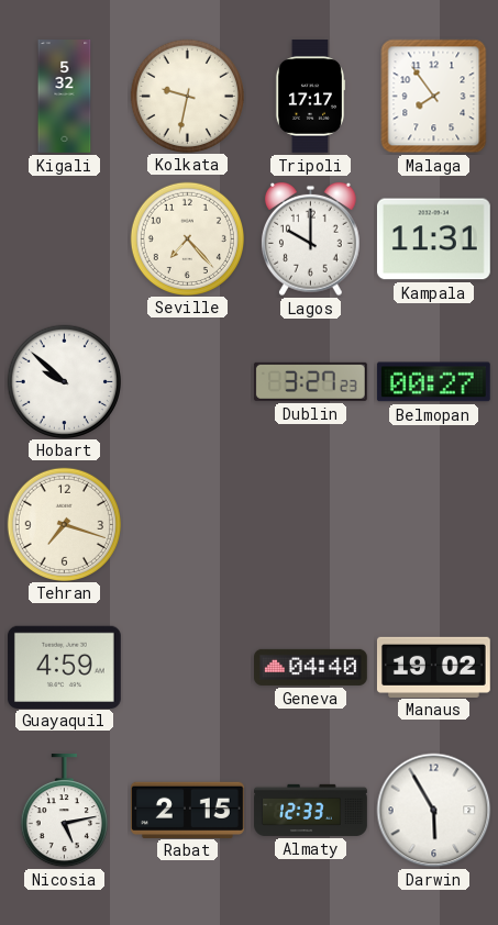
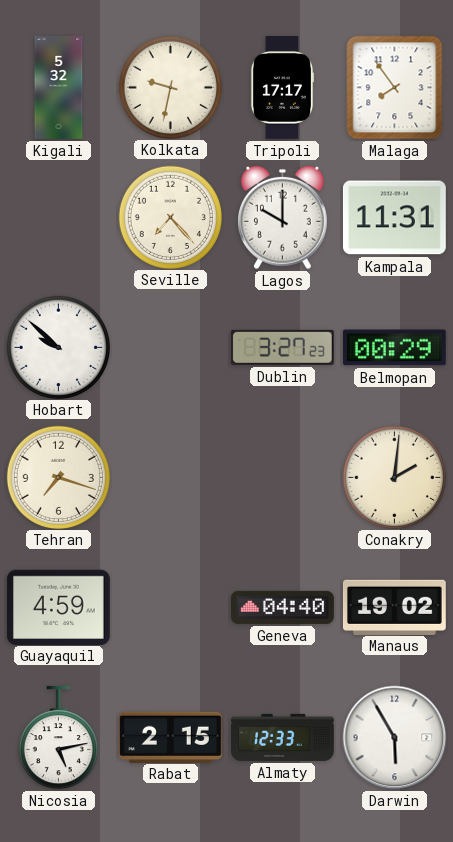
Belmopan: 00:27 -> 00:29 (394, 348)
Conakry: none -> 2:01 (394, 477)
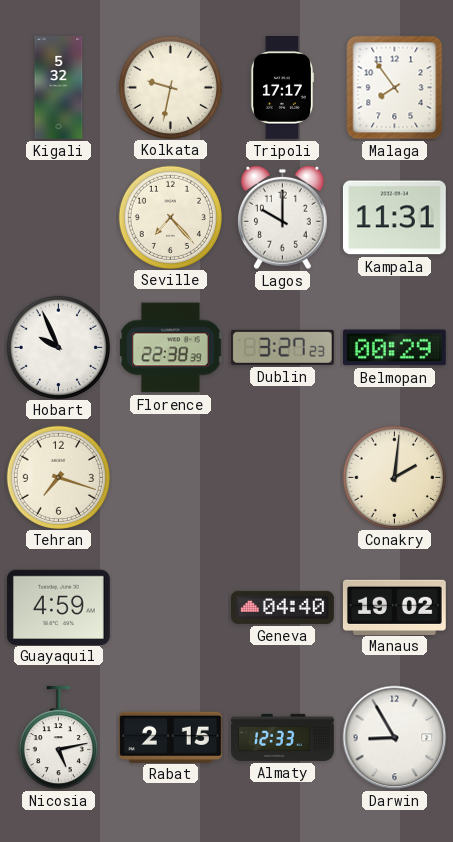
Hobart: 9:52 -> 9:56 (58, 347)
Florence: none -> 22:38 (171, 348)
Darwin: 5:55 -> 8:55 (395, 738)
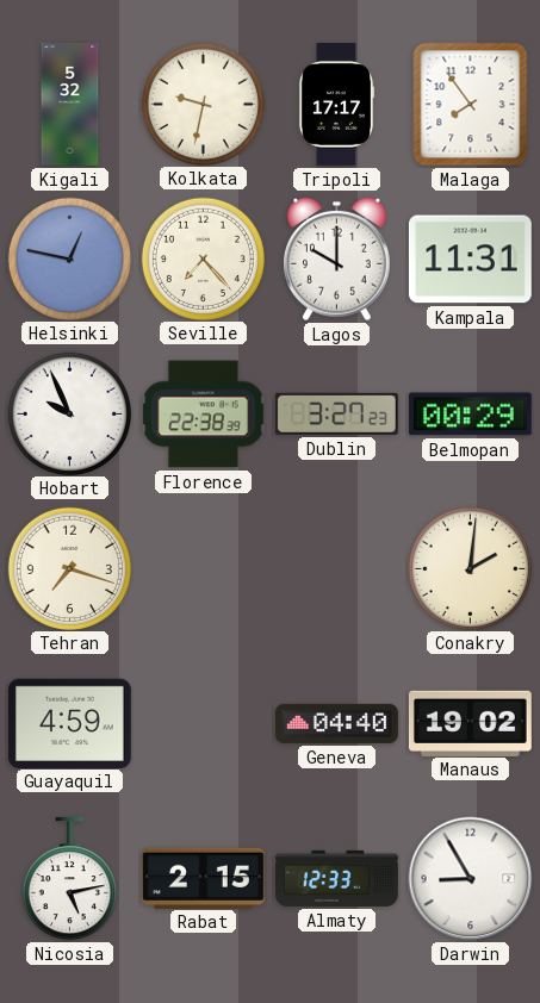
Helsinki: none -> 12:47 (69, 258)
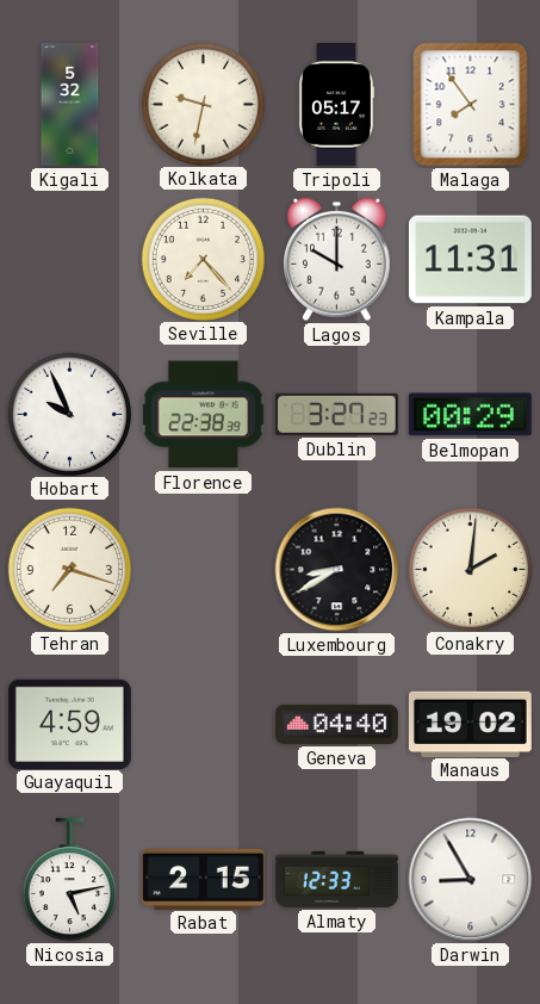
Tripoli: 17:17 -> 05:17 (336, 105)
Helsinki: 12:47 -> none (69, 258)
Luxembourg: none -> 8:40 (337, 570)
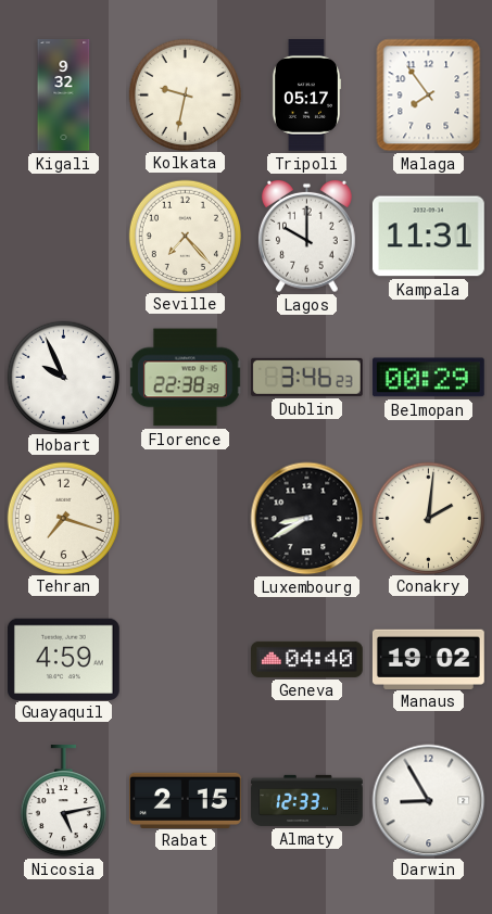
Kigali: 5:32 -> 9:32 (64, 96)
Dublin: 3:27 -> 3:46 (306, 377)
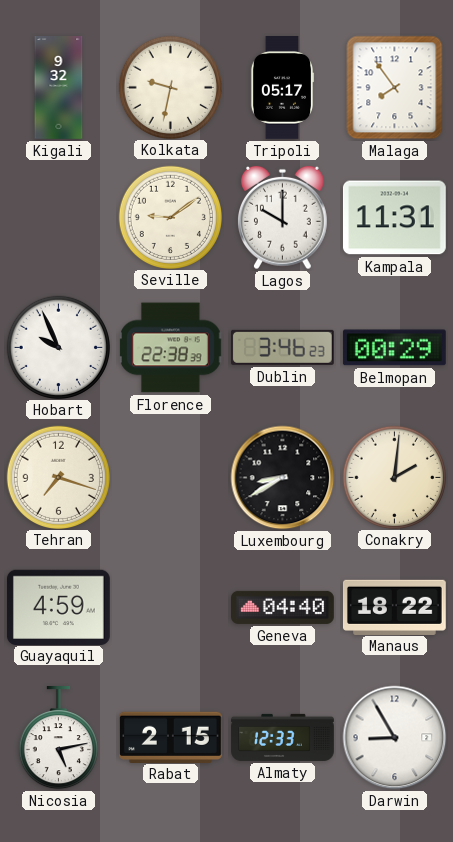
Seville: 7:23 -> 9:09 (170, 217)
Manaus: 19:02 -> 18:22 (394, 607)
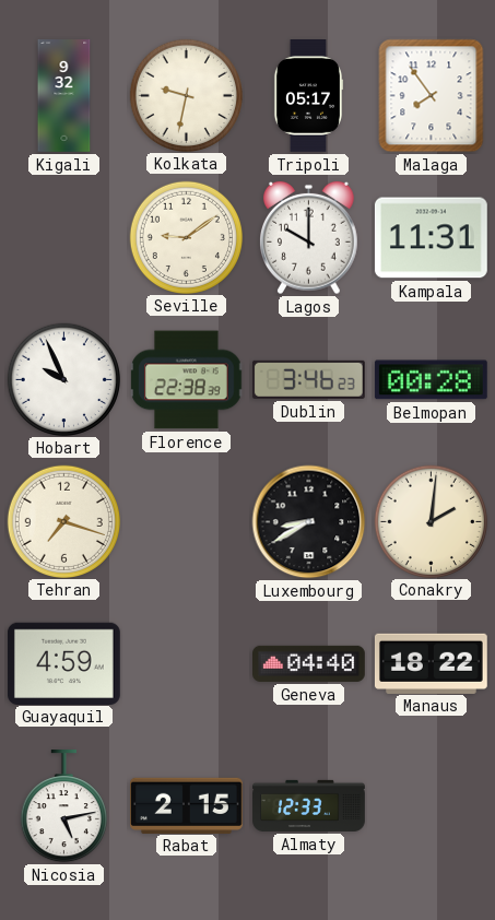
Belmopan: 00:29 -> 00:28 (431, 380)
Darwin: 8:55 -> none (395, 738)
